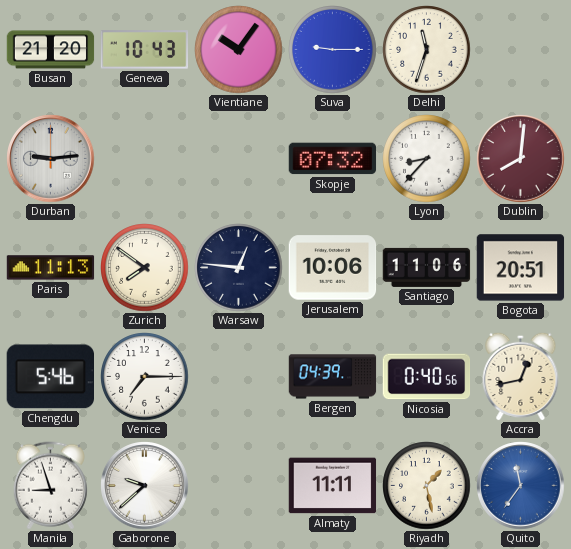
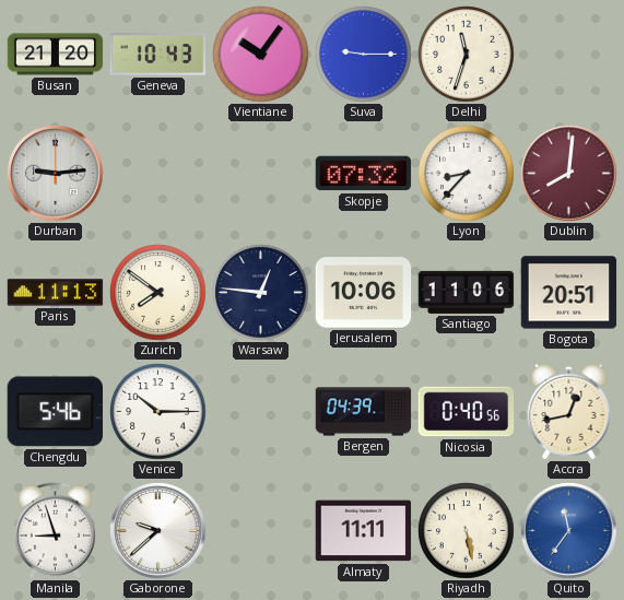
Venice: 7:15 -> 10:15 (158, 412)
Riyadh: 1:28 -> 5:28 (467, 531)
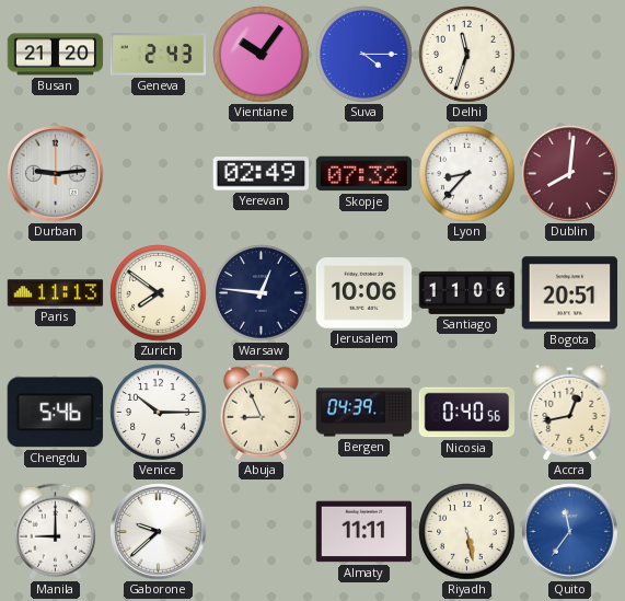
Geneva: 10:43 -> 2:43 (159, 55)
Suva: 9:15 -> 4:15 (364, 55)
Yerevan: none -> 02:49 (262, 174)
Abuja: none -> 8:56 (261, 413)
Manila: 8:57 -> 9:00 (55, 532)
